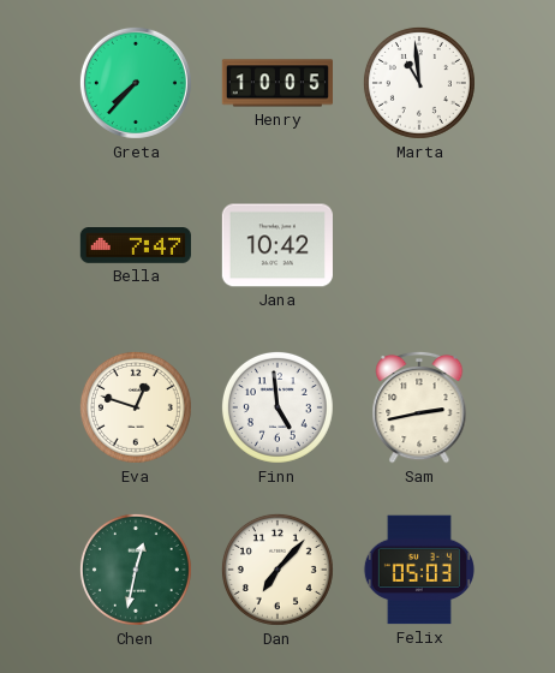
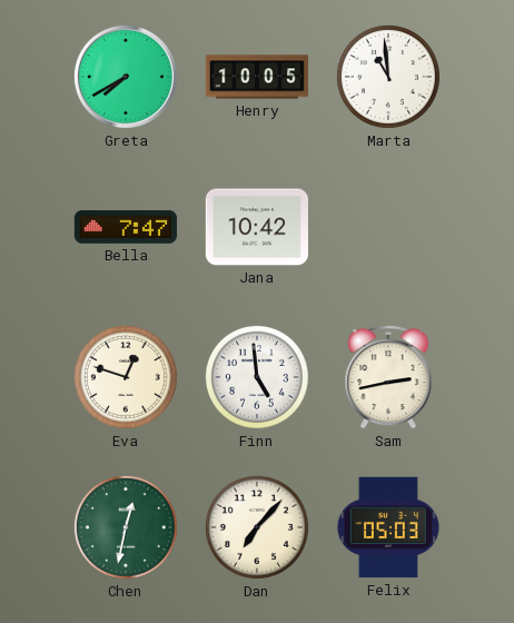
Greta: 7:37 -> 7:40 (126, 77)
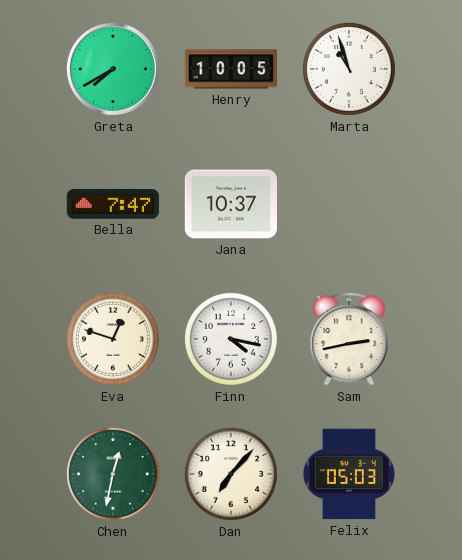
Marta: 10:59 -> 10:57 (349, 69)
Jana: 10:42 -> 10:37 (231, 204)
Finn: 4:59 -> 4:17 (231, 339)
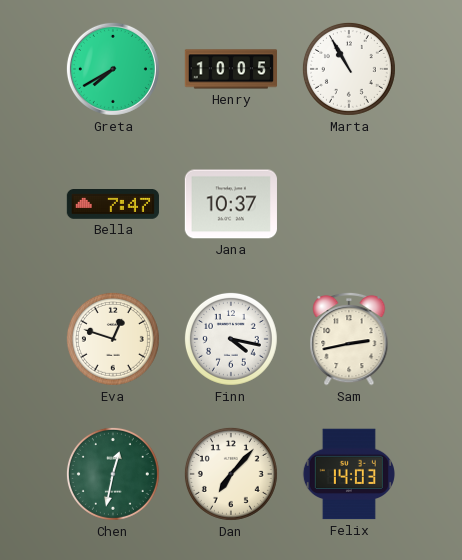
Marta: 10:57 -> 10:55 (349, 69)
Felix: 05:03 -> 14:03 (349, 474)
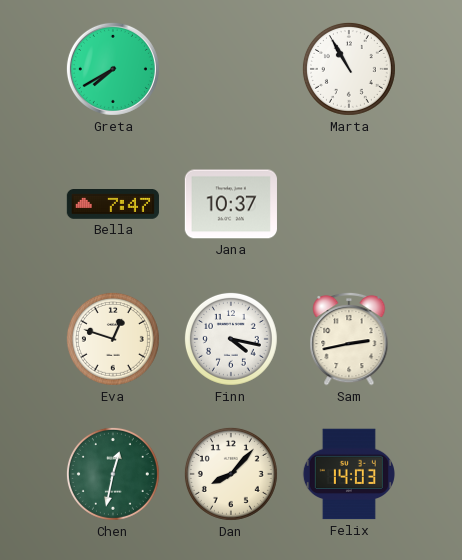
Henry: 10:05 -> none (230, 69)
Dan: 7:07 -> 8:07 (231, 474)
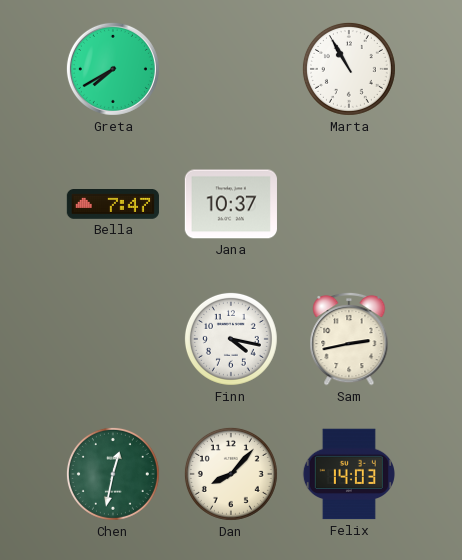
Eva: 12:48 -> none (113, 339)
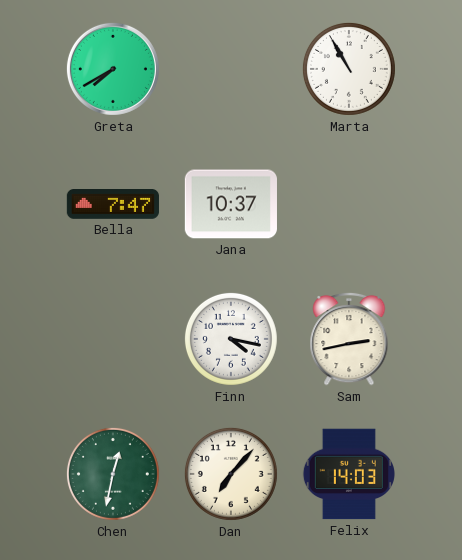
Dan: 8:07 -> 7:07 (231, 474)
